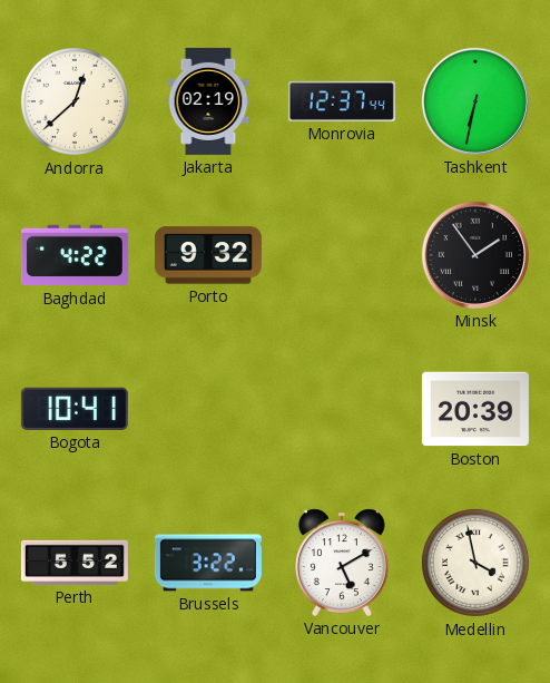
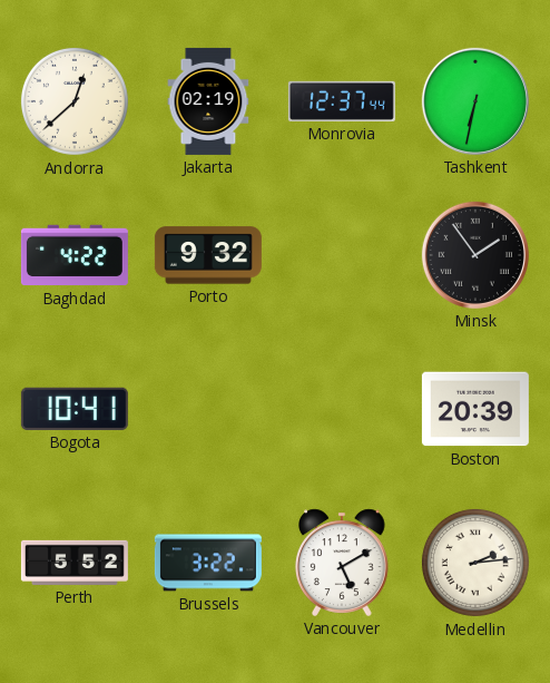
Medellin: 3:58 -> 2:14 (475, 563)
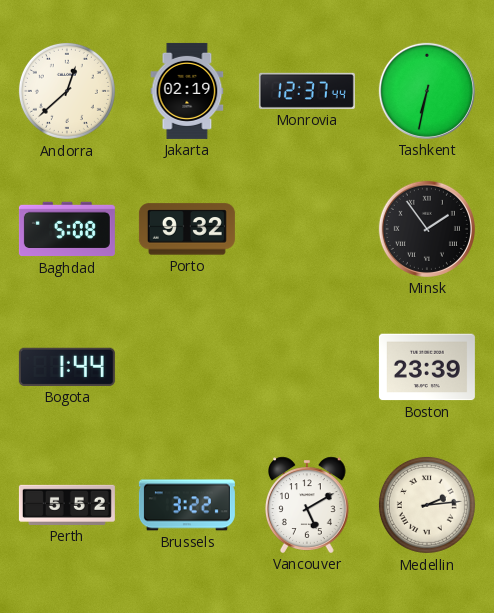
Baghdad: 4:22 -> 5:08 (67, 229)
Bogota: 10:41 -> 1:44 (67, 367)
Boston: 20:39 -> 23:39 (427, 367)
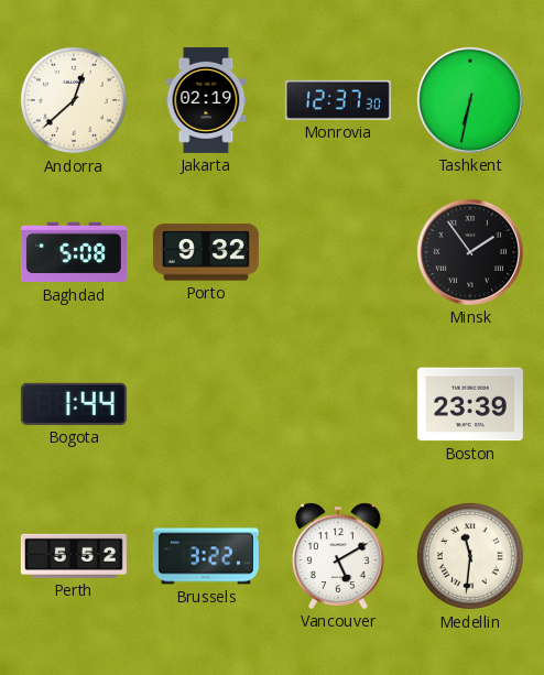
Monrovia: 12:37:44 -> 12:37:30 (338, 100)
Medellin: 2:14 -> 11:31 (470, 556)
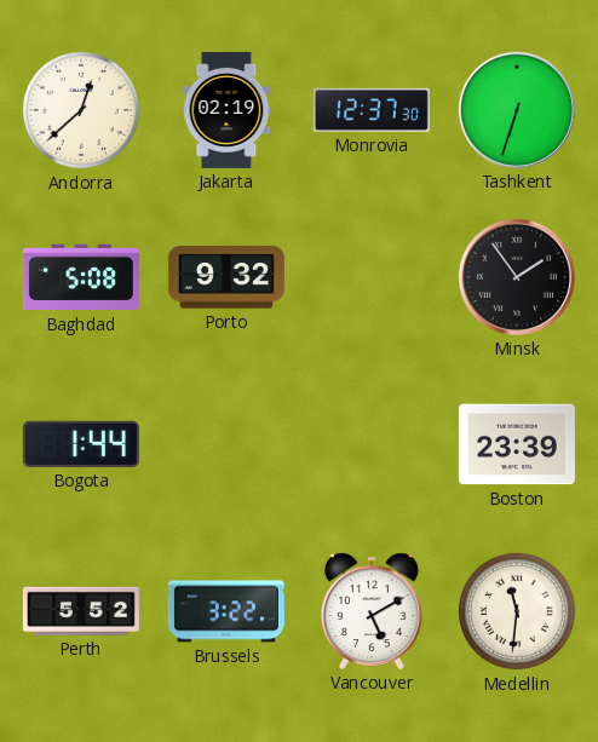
Tashkent: 6:32 -> 6:33 (517, 110)
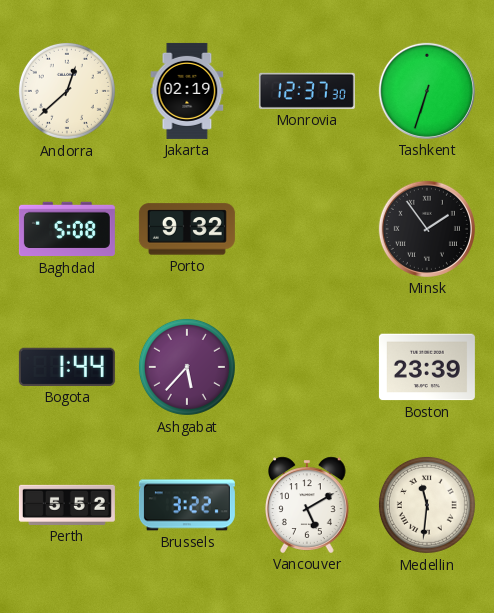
Ashgabat: none -> 5:37 (187, 367)
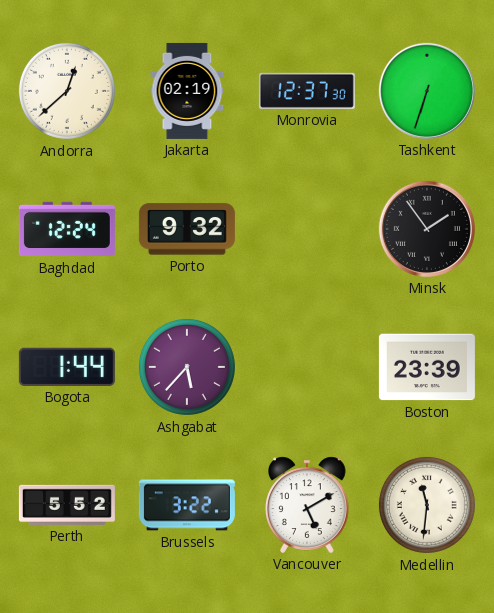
Baghdad: 5:08 -> 12:24 (67, 229)
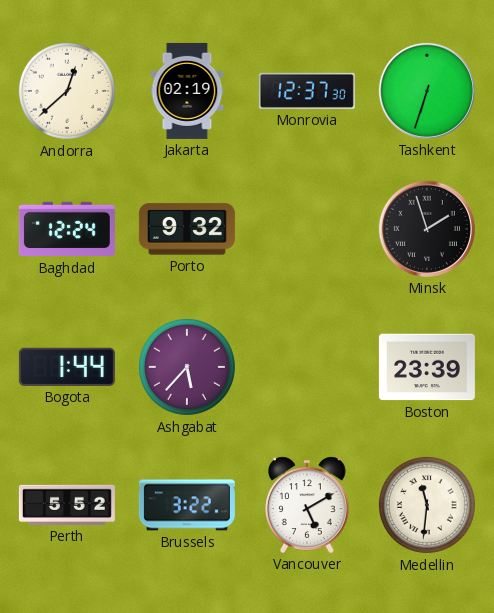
Minsk: 1:54 -> 1:57 (427, 229)
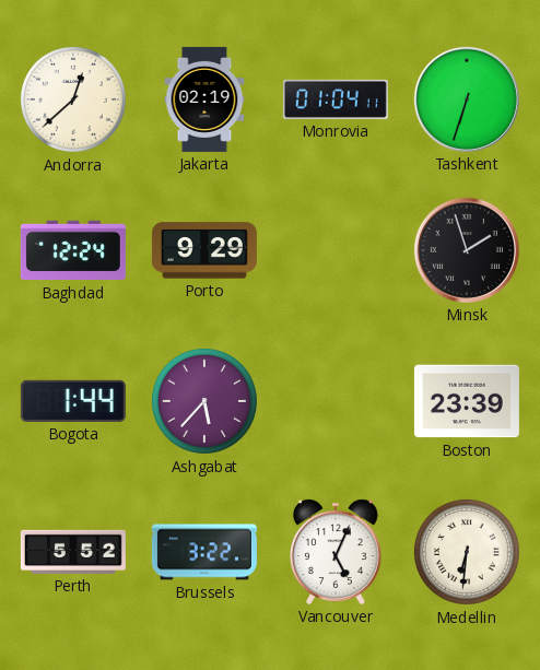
Monrovia: 12:37 -> 01:04 (336, 99)
Porto: 9:32 -> 9:29 (204, 250)
Vancouver: 5:10 -> 5:04 (337, 552)
Medellin: 11:31 -> 6:31 (467, 552)
